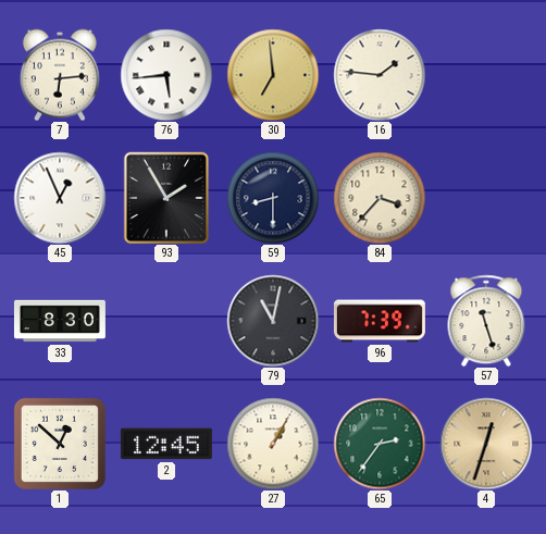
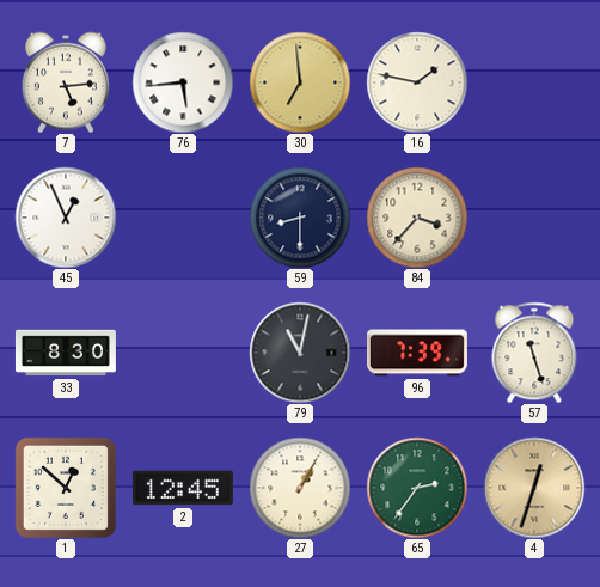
7: 6:14 -> 5:14 (66, 82)
16: 1:46 -> 1:47 (417, 82)
93: 1:55 -> none (166, 198)
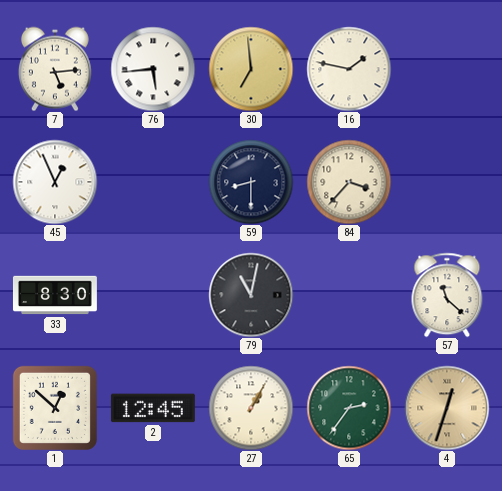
96: 7:39 -> none (417, 353)
57: 11:27 -> 11:22 (447, 295)
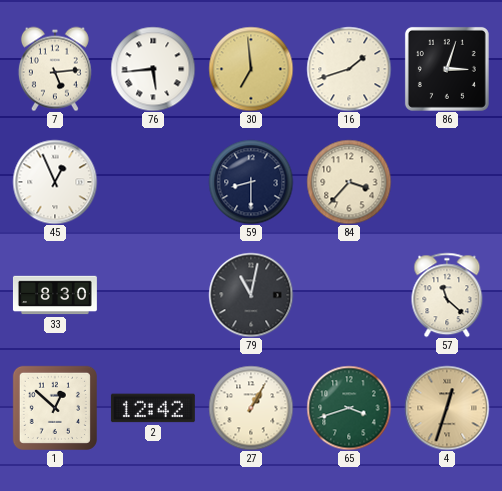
16: 1:47 -> 1:42 (349, 69)
86: none -> 3:03 (447, 69)
2: 12:45 -> 12:42 (153, 408)
65: 2:36 -> 3:42 (349, 408)
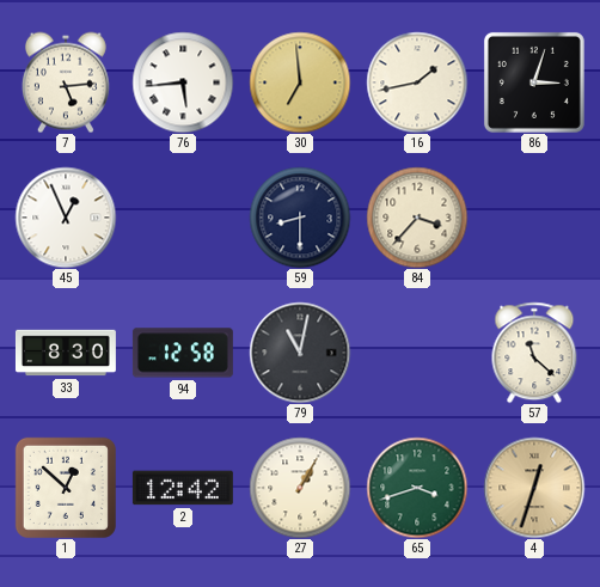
16: 1:42 -> 1:43 (417, 82)
94: none -> 12:58 (183, 353)
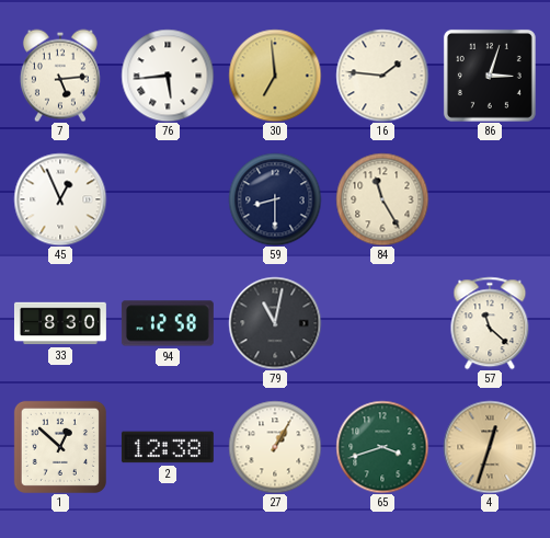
16: 1:43 -> 1:46 (382, 76)
84: 3:37 -> 11:25 (382, 199)
2: 12:42 -> 12:38 (168, 447)
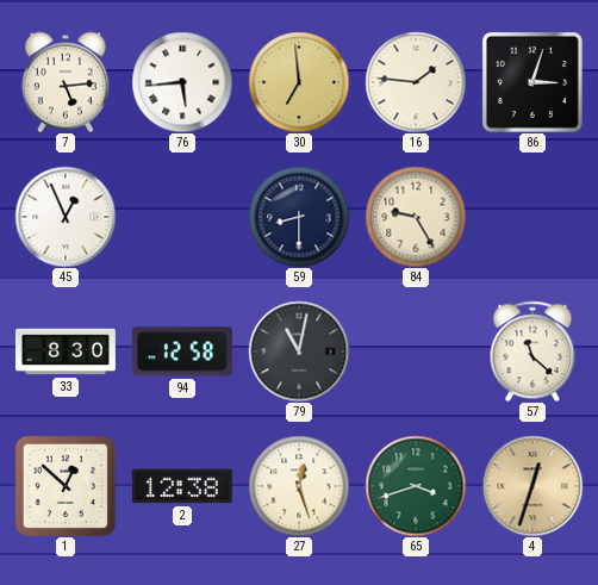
84: 11:25 -> 9:25 (416, 217)
27: 1:05 -> 12:27 (299, 486)
